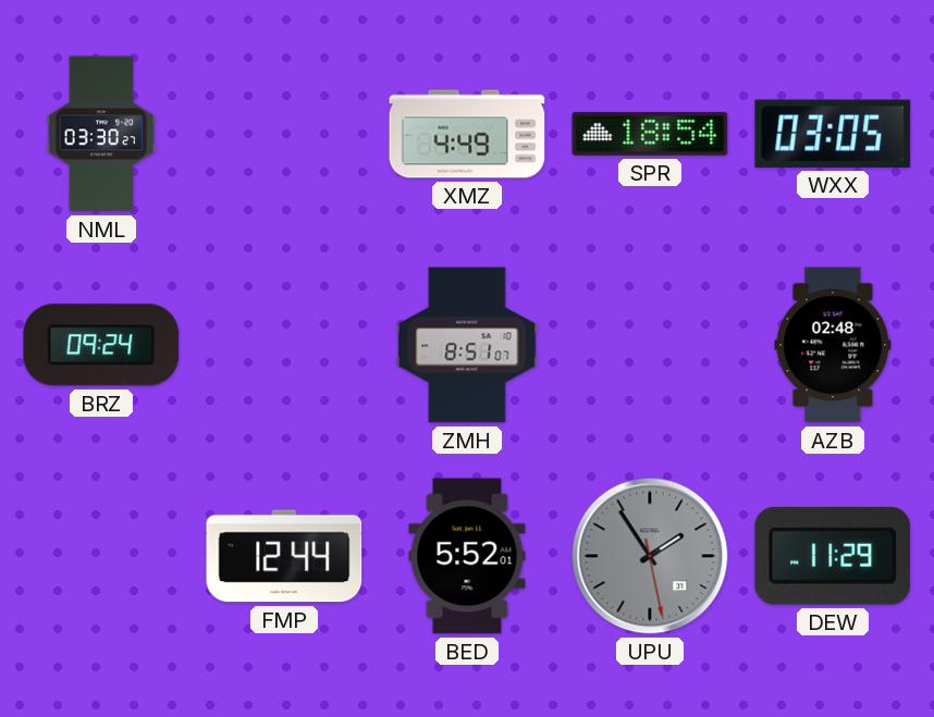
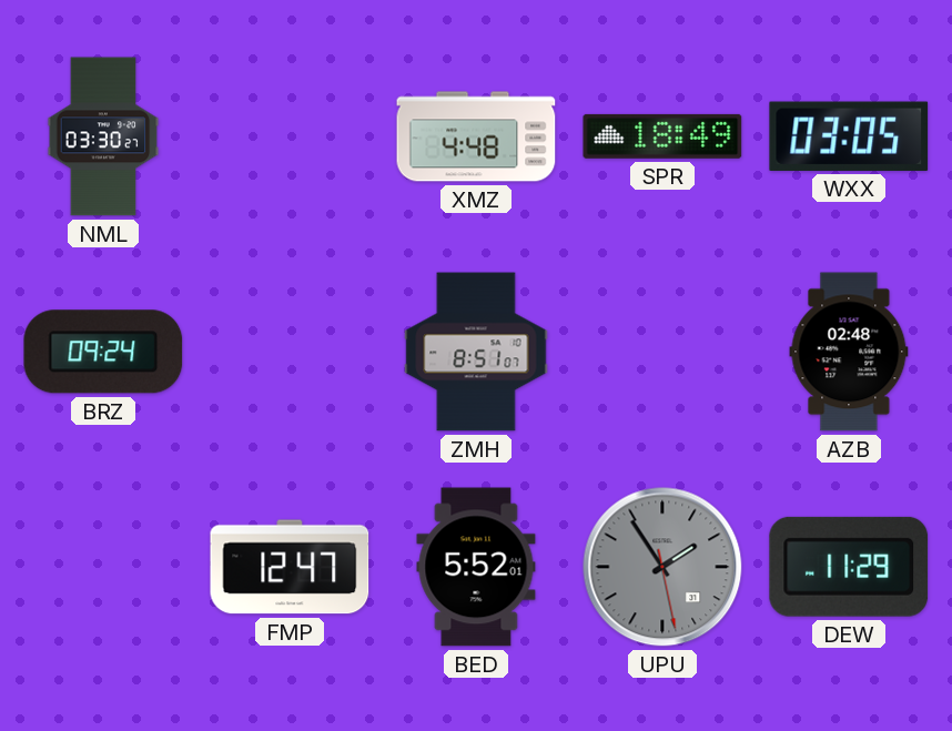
XMZ: 4:49 -> 4:48 (476, 136)
SPR: 18:54 -> 18:49 (662, 136)
FMP: 12:44 -> 12:47 (290, 567)
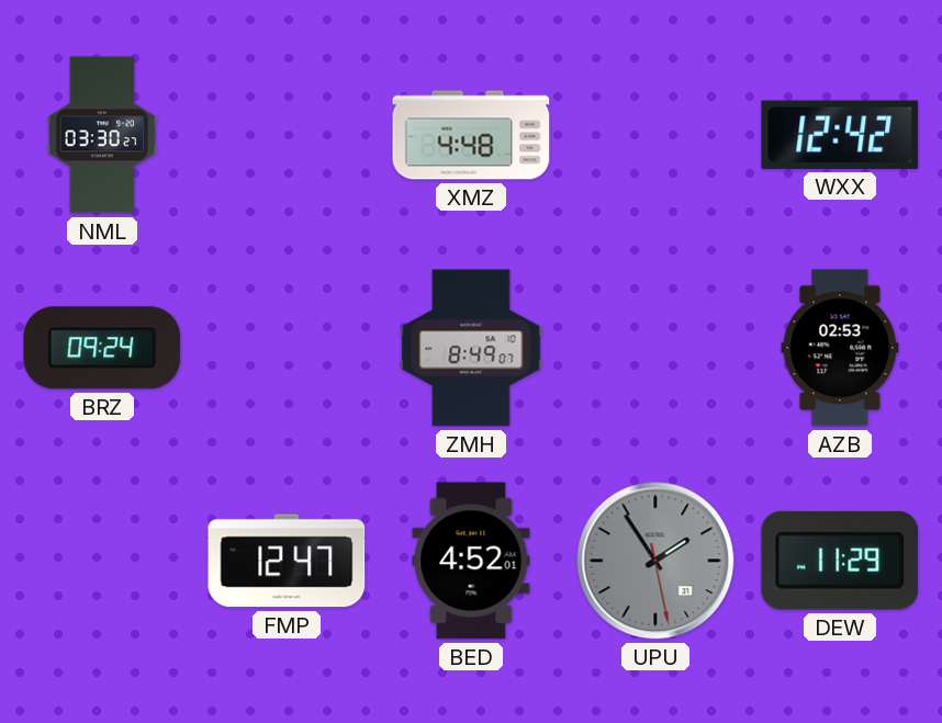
SPR: 18:49 -> none (662, 136)
WXX: 03:05 -> 12:42 (840, 135)
ZMH: 8:51 -> 8:49 (471, 348)
AZB: 02:48 -> 02:53 (840, 348)
BED: 5:52 -> 4:52 (471, 561)
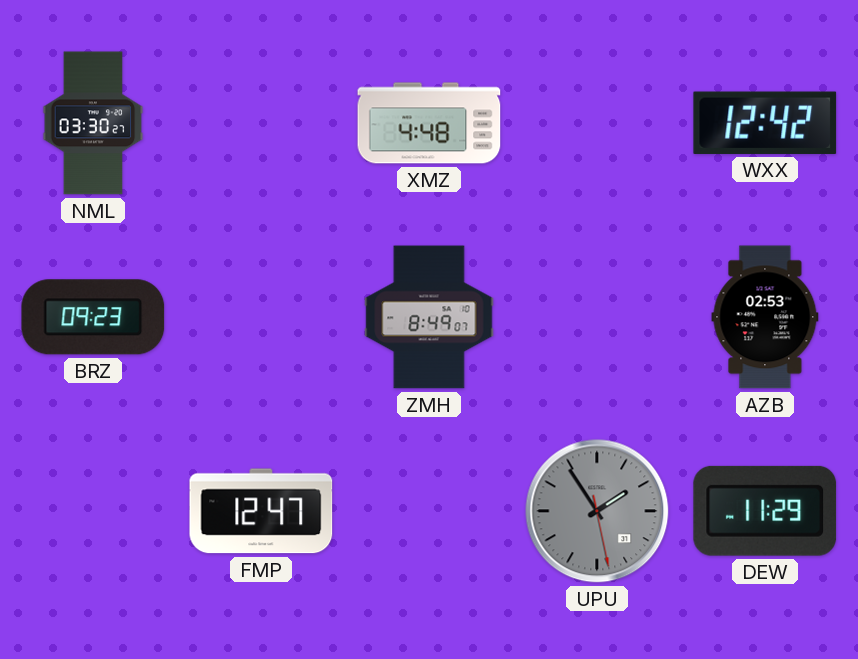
BRZ: 09:24 -> 09:23 (93, 317)
BED: 4:52 -> none (471, 561)
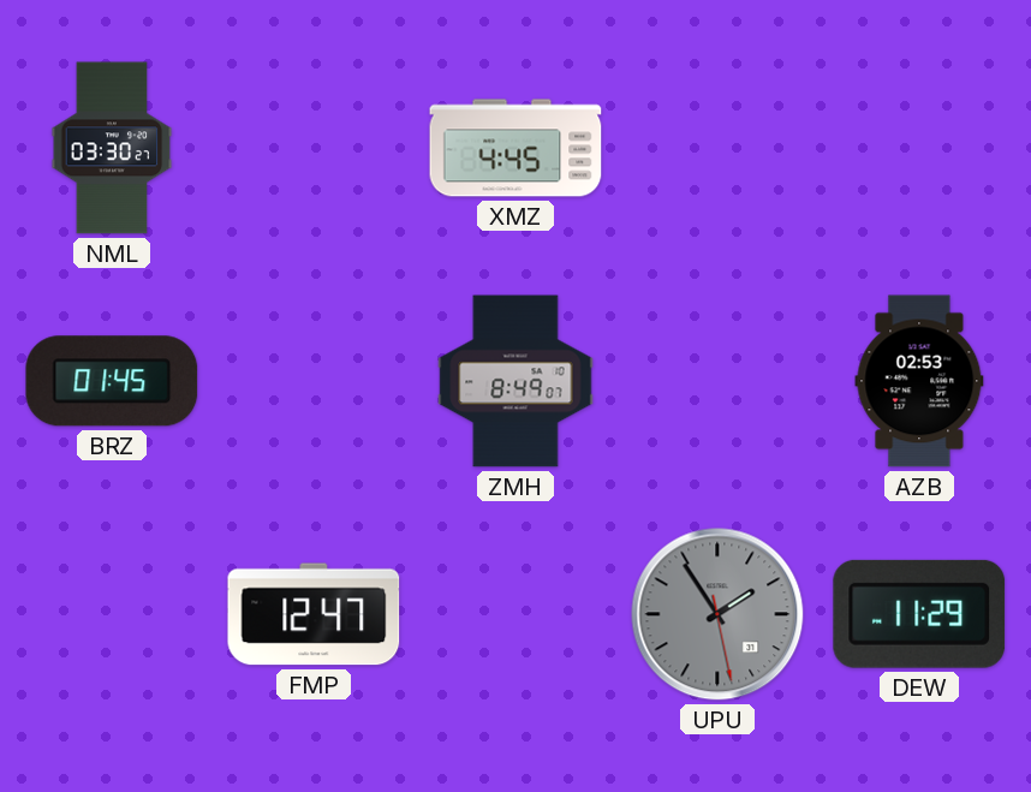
XMZ: 4:48 -> 4:45 (515, 148)
WXX: 12:42 -> none (765, 123)
BRZ: 09:23 -> 01:45 (112, 381)
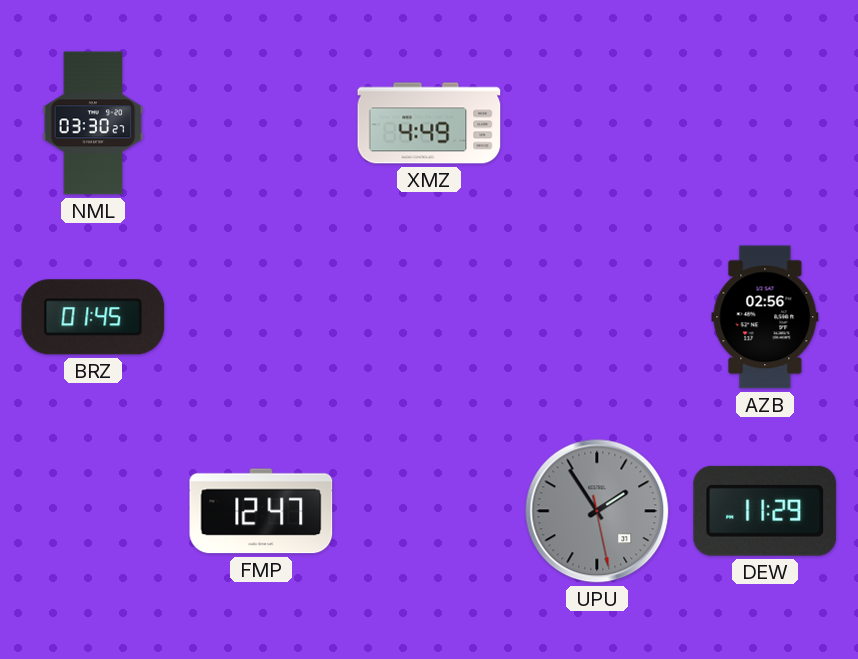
XMZ: 4:45 -> 4:49 (429, 123)
ZMH: 8:49 -> none (515, 381)
AZB: 02:53 -> 02:56 (765, 317)
